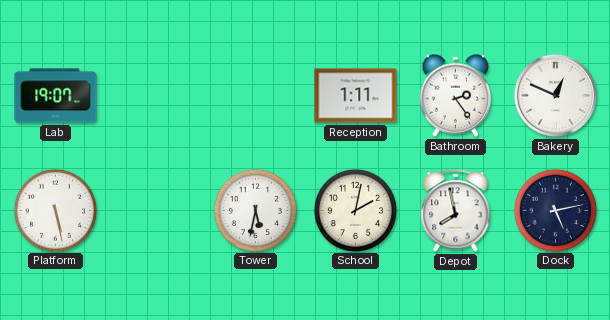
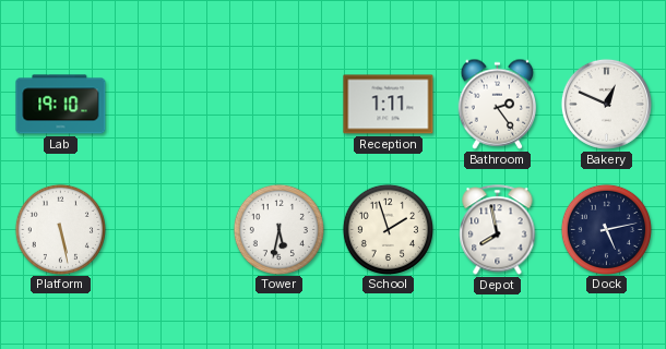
Lab: 19:07 -> 19:10 (61, 105)
School: 2:02 -> 1:57 (388, 229)
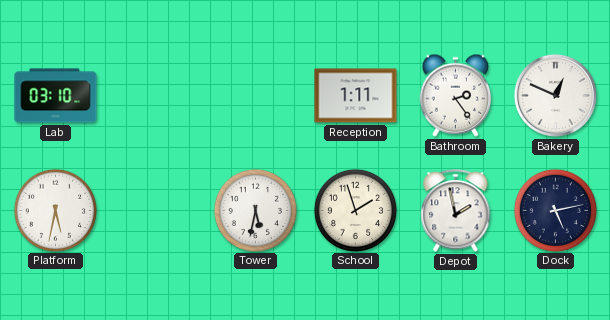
Lab: 19:10 -> 03:10 (56, 96)
Platform: 5:28 -> 5:32 (55, 210)
Depot: 7:58 -> 1:58 (456, 211)
